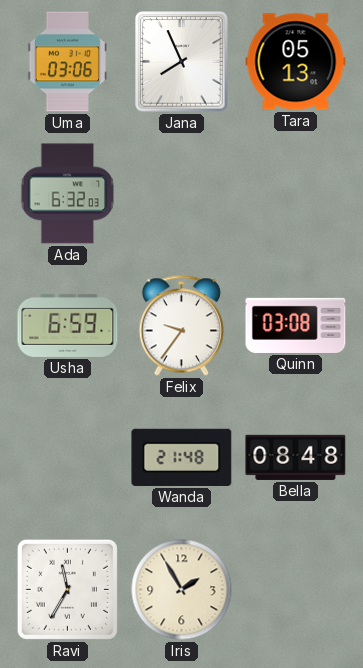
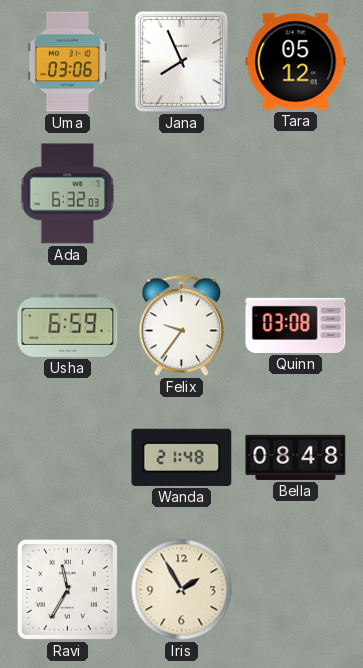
Tara: 05:13 -> 05:12 (296, 62)
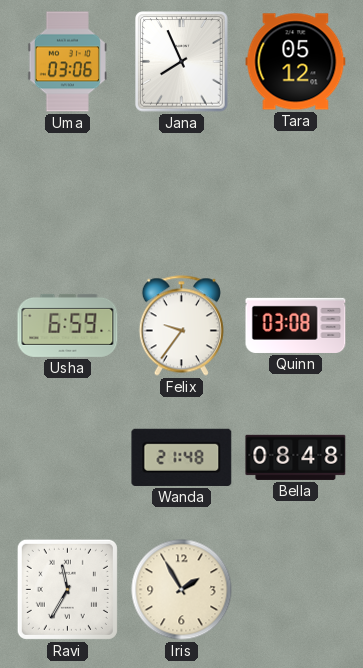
Ada: 6:32 -> none (68, 194)
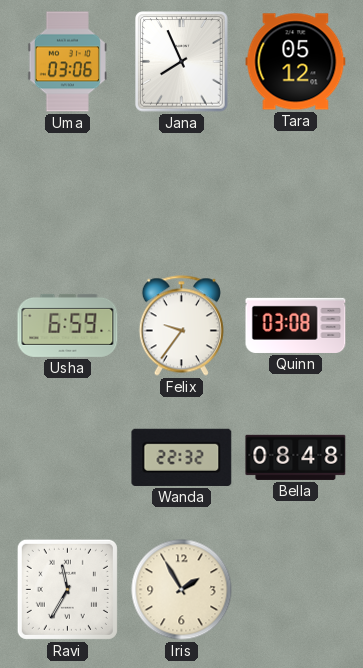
Wanda: 21:48 -> 22:32 (182, 457)
